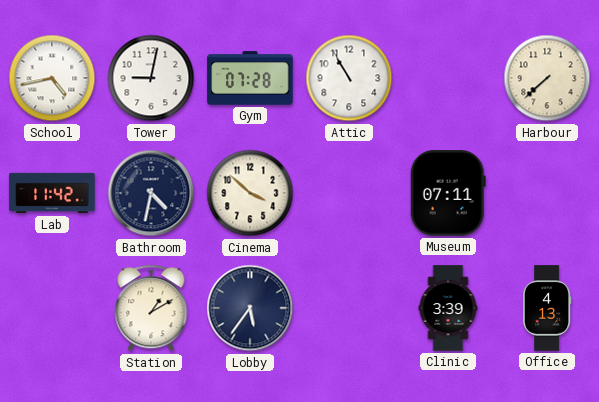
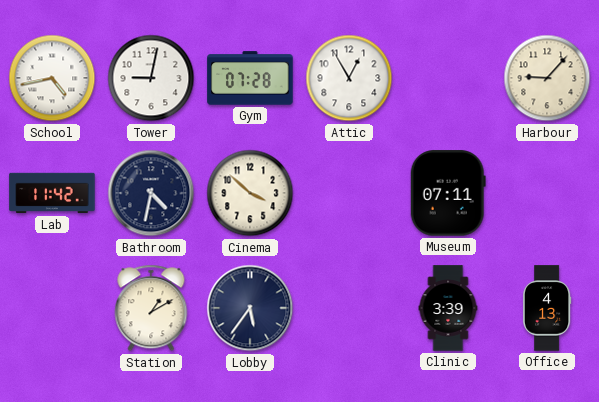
Attic: 10:55 -> 12:55 (349, 78)
Harbour: 7:38 -> 9:07 (547, 78)
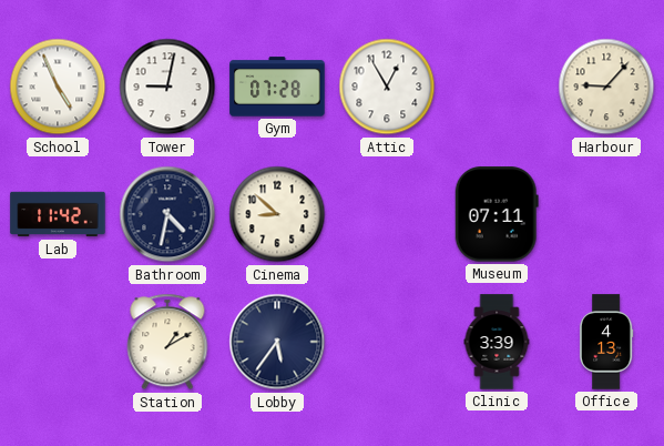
School: 4:43 -> 4:56 (58, 87)
Cinema: 3:52 -> 8:52 (277, 214)
